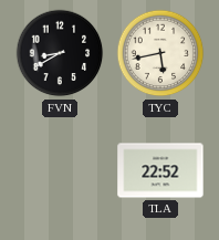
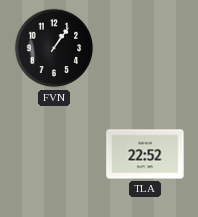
FVN: 8:40 -> 1:06 (54, 48)
TYC: 5:43 -> none (160, 53)
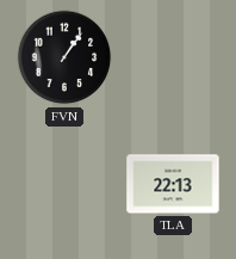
TLA: 22:52 -> 22:13 (173, 184)
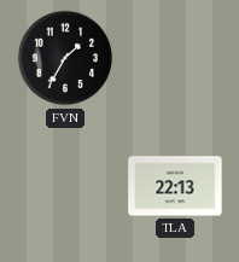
FVN: 1:06 -> 1:35 (65, 58)
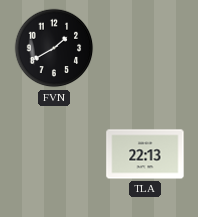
FVN: 1:35 -> 1:40 (54, 48)
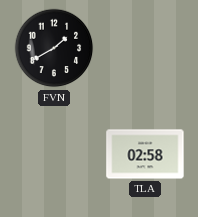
TLA: 22:13 -> 02:58 (145, 154)
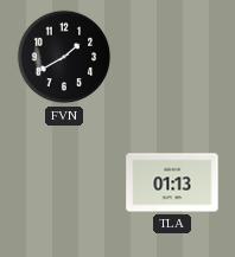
TLA: 02:58 -> 01:13 (172, 182)
